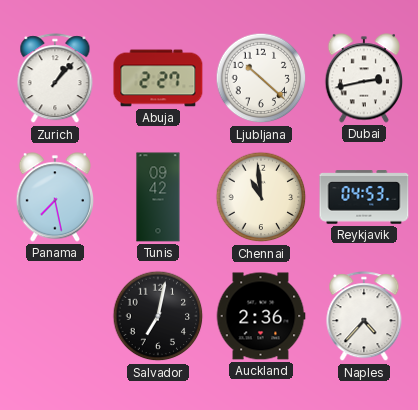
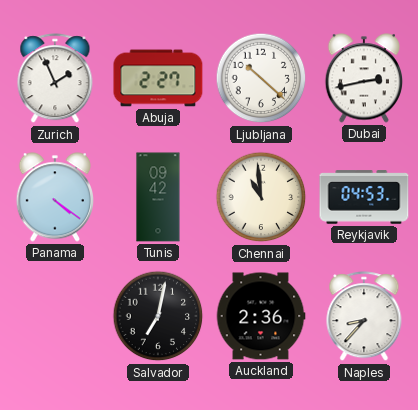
Zurich: 1:07 -> 1:56 (55, 79)
Panama: 7:28 -> 4:21 (54, 197)
Naples: 4:37 -> 8:37 (364, 317)
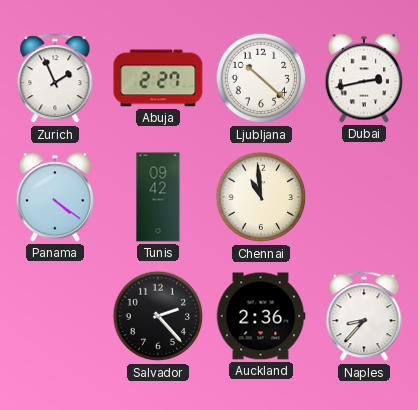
Reykjavik: 04:53 -> none (364, 197)
Salvador: 7:02 -> 2:23 (158, 316)
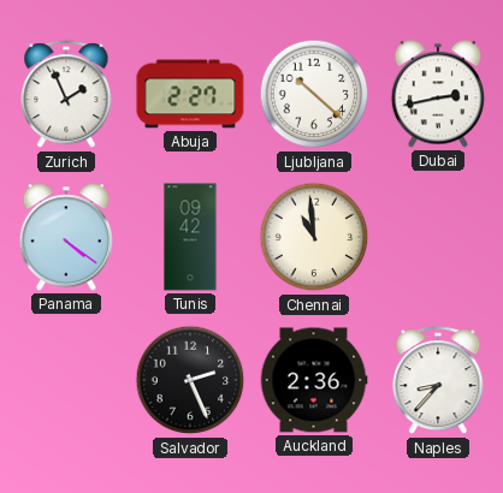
Salvador: 2:23 -> 2:26 (190, 380)
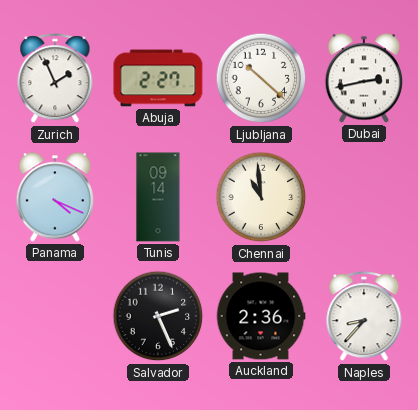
Panama: 4:21 -> 4:19 (54, 197)
Tunis: 09:42 -> 09:14 (158, 197)
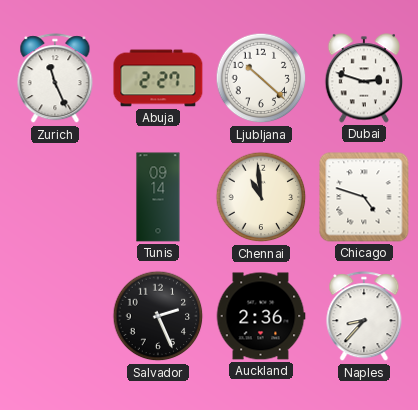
Zurich: 1:56 -> 11:26 (55, 79)
Dubai: 2:43 -> 2:48 (363, 78)
Panama: 4:19 -> none (54, 197)
Chicago: none -> 4:48 (364, 197)
